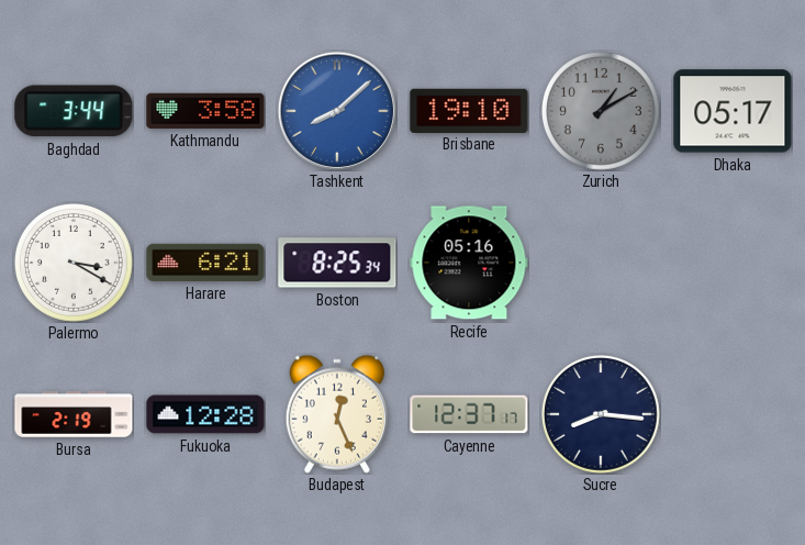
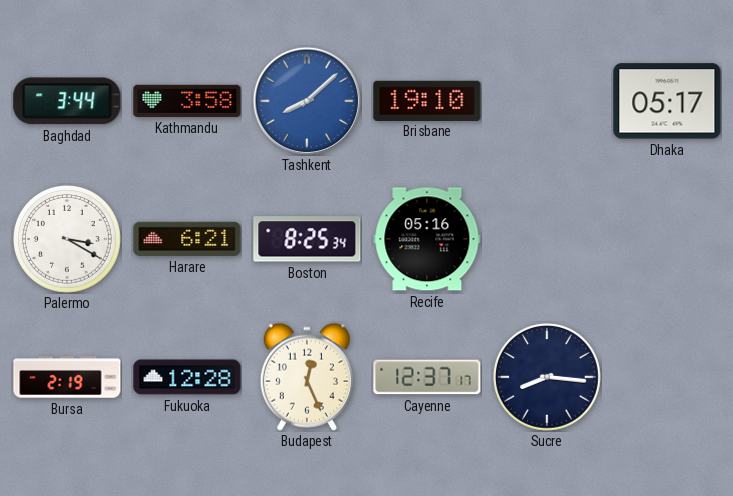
Zurich: 1:10 -> none (602, 112)
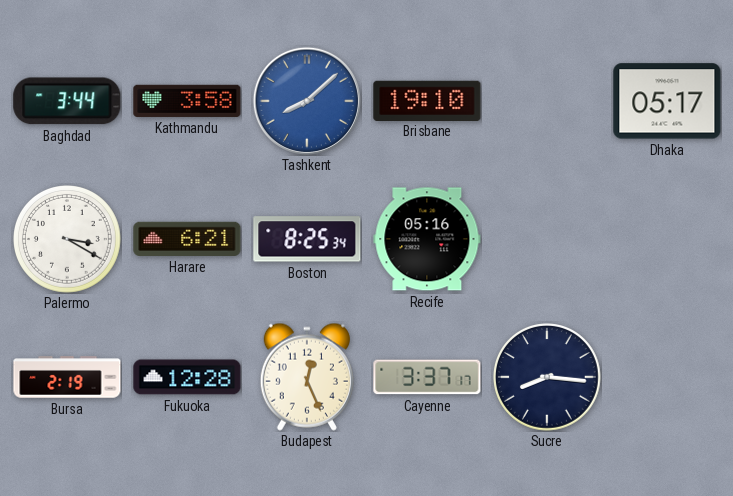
Cayenne: 12:37 -> 3:37 (427, 377)
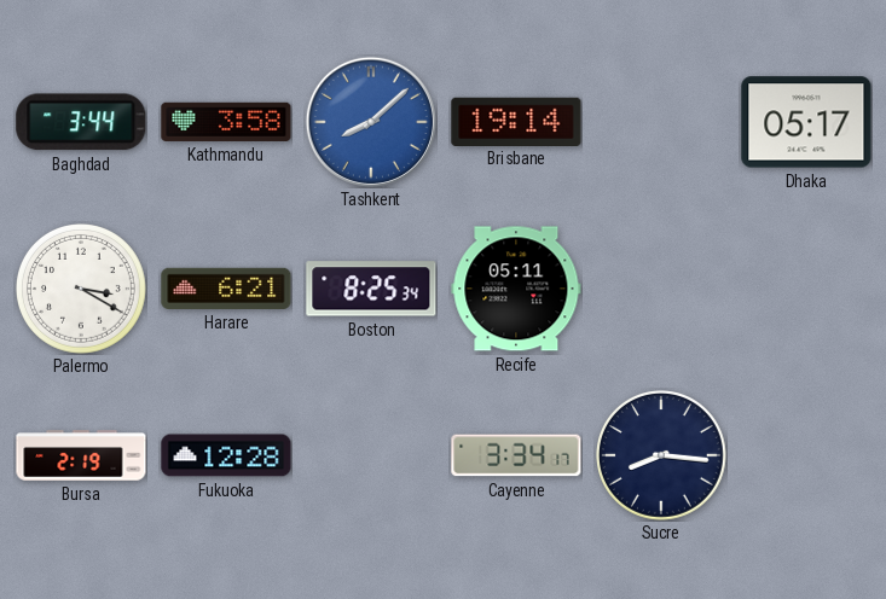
Brisbane: 19:10 -> 19:14 (516, 121)
Recife: 05:16 -> 05:11 (516, 289)
Budapest: 12:26 -> none (307, 377)
Cayenne: 3:37 -> 3:34 (516, 455)
